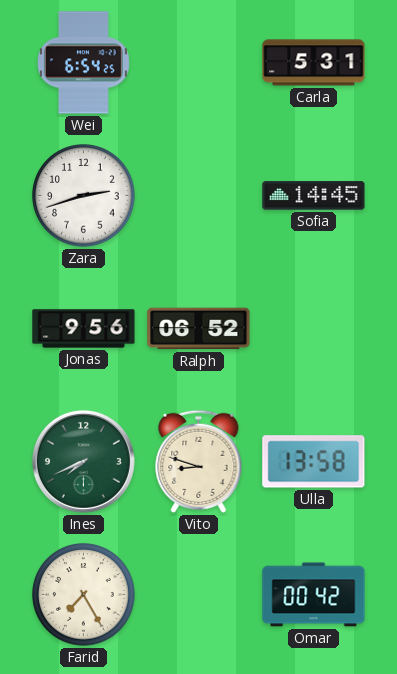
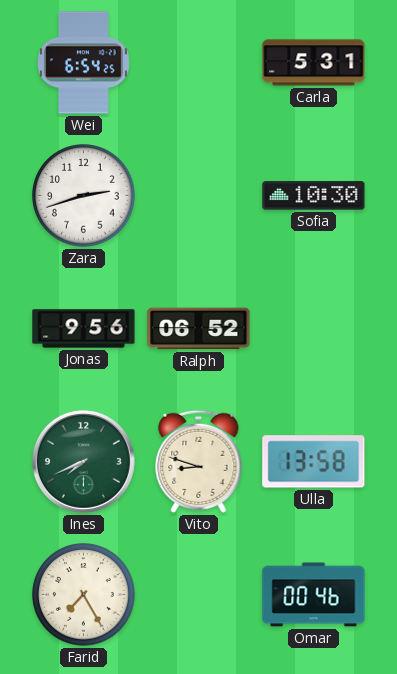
Sofia: 14:45 -> 10:30 (314, 196)
Omar: 00:42 -> 00:46 (314, 595)
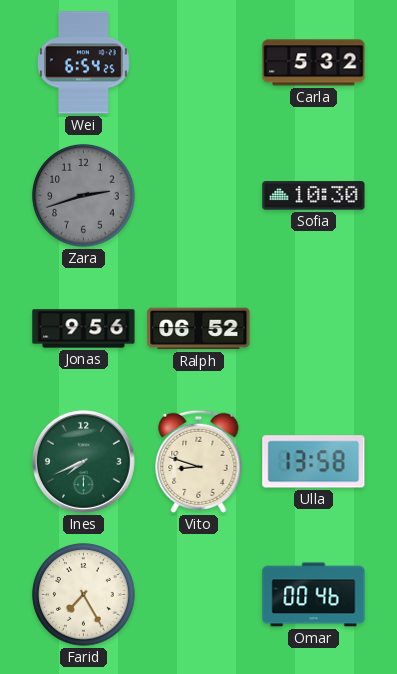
Carla: 5:31 -> 5:32 (314, 63)
Zara dial: white -> grey (84, 196)
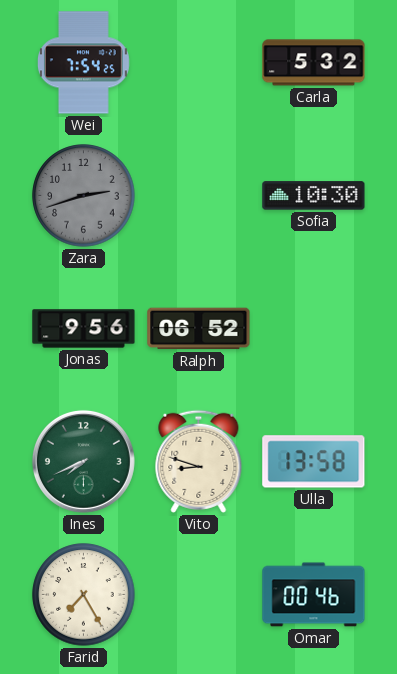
Wei: 6:54 -> 7:54 (83, 63)
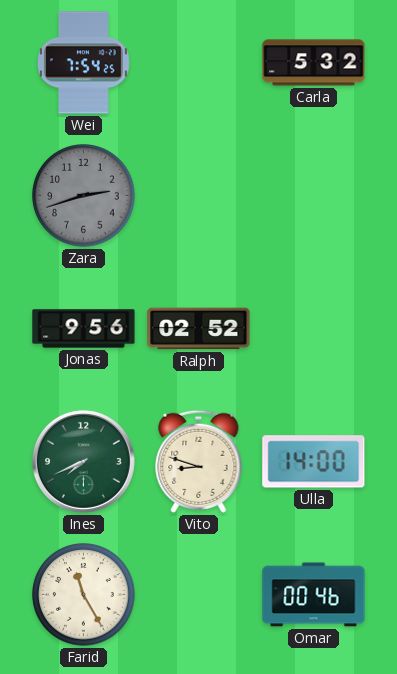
Sofia: 10:30 -> none (314, 196)
Ralph: 06:52 -> 02:52 (199, 329)
Ulla: 13:58 -> 14:00 (314, 462)
Farid: 7:25 -> 11:25 (84, 595)
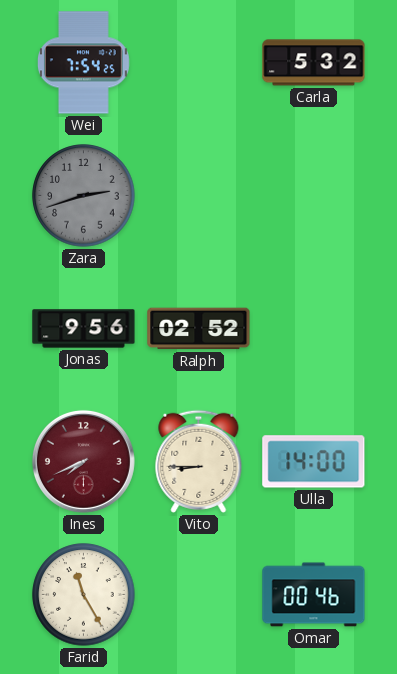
Ines dial: green -> burgundy (83, 461)
Vito: 8:48 -> 8:45 (199, 461)
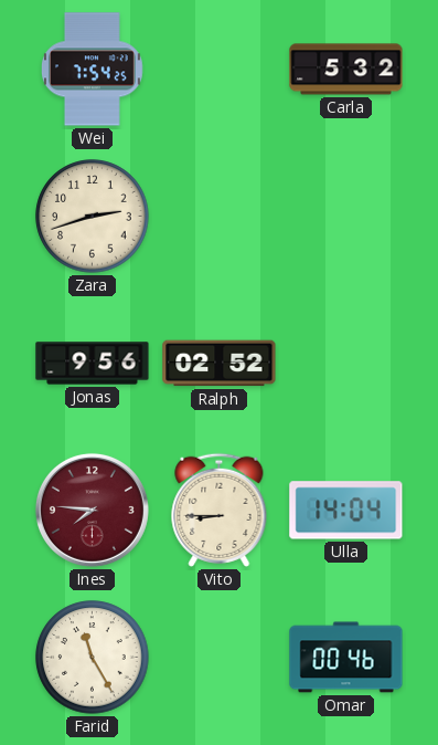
Zara dial: grey -> cream (93, 217)
Ines: 7:41 -> 7:46 (92, 510)
Ulla: 14:00 -> 14:04 (346, 511)
